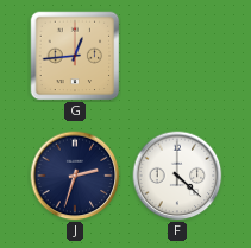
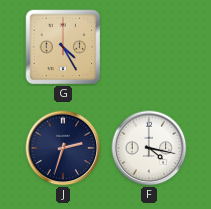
G: 12:44 -> 4:25 (63, 47)
F: 4:22 -> 4:17 (149, 148)
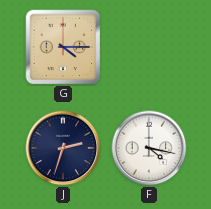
G: 4:25 -> 4:15 (63, 47)
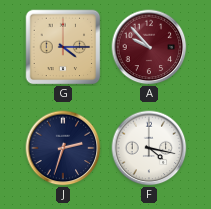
A: none -> 9:53 (149, 47)
